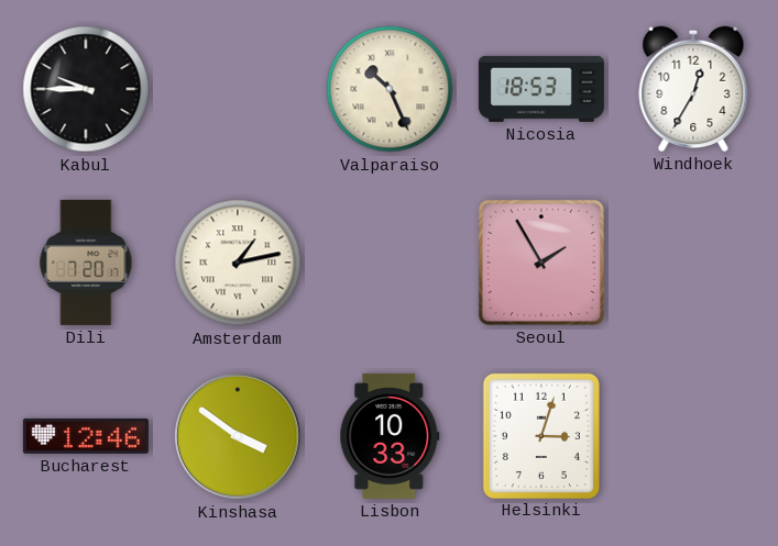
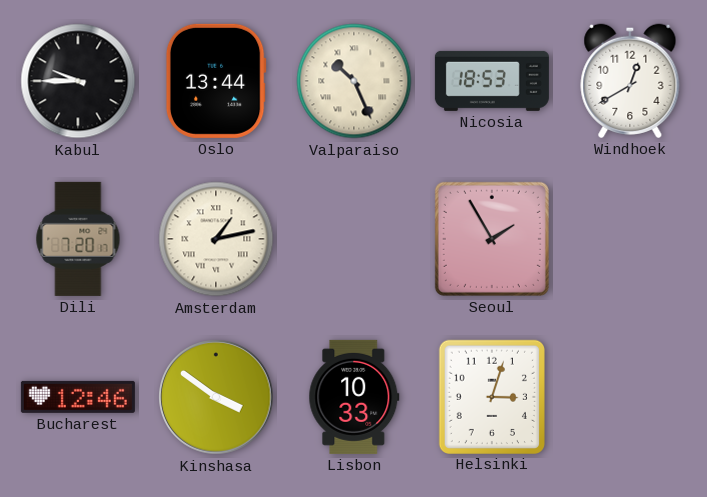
Oslo: none -> 13:44 (216, 81)
Windhoek: 12:35 -> 12:40 (630, 81)
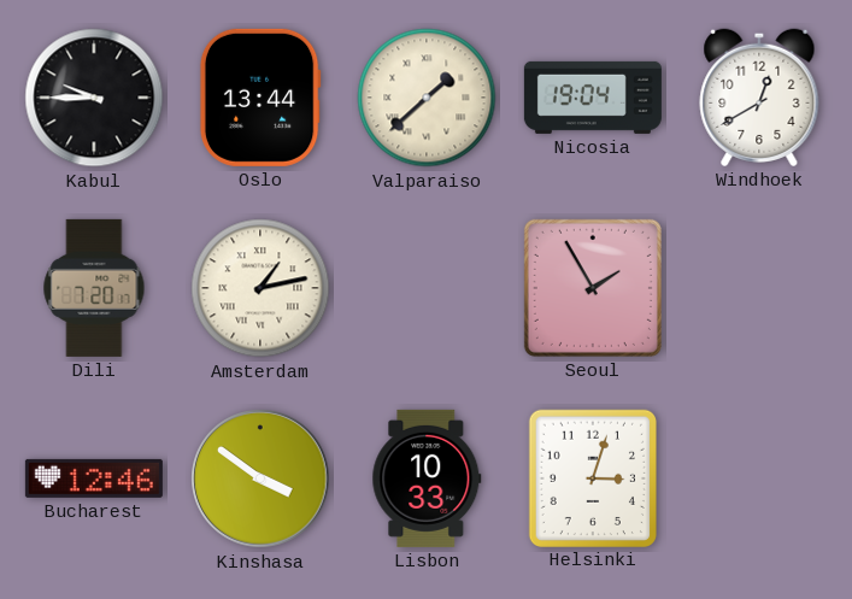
Valparaiso: 10:26 -> 1:38 (427, 98)
Nicosia: 18:53 -> 19:04 (593, 98)
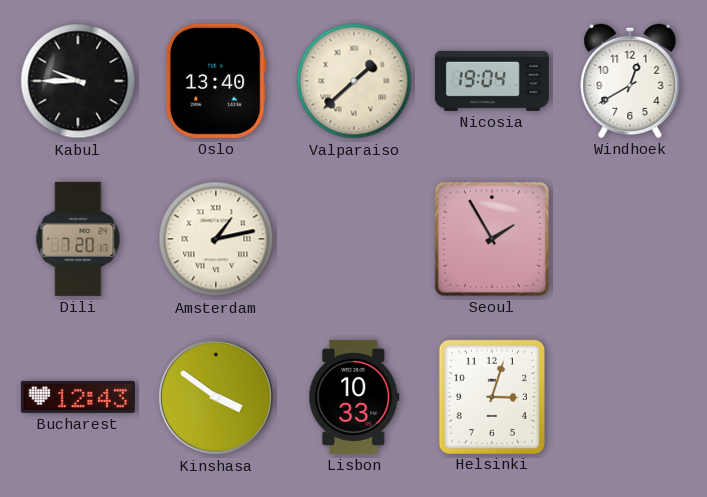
Oslo: 13:44 -> 13:40 (216, 81)
Bucharest: 12:46 -> 12:43 (78, 397)
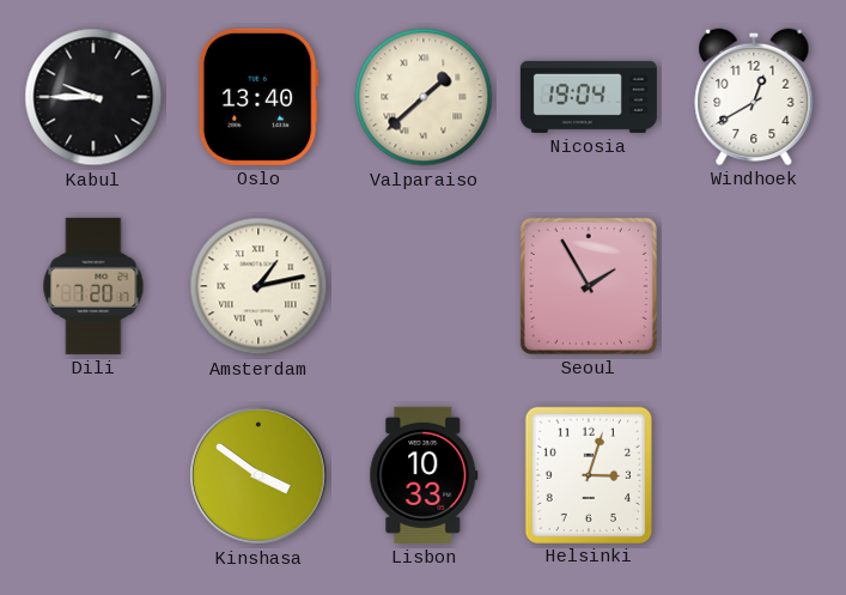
Bucharest: 12:43 -> none (78, 397)
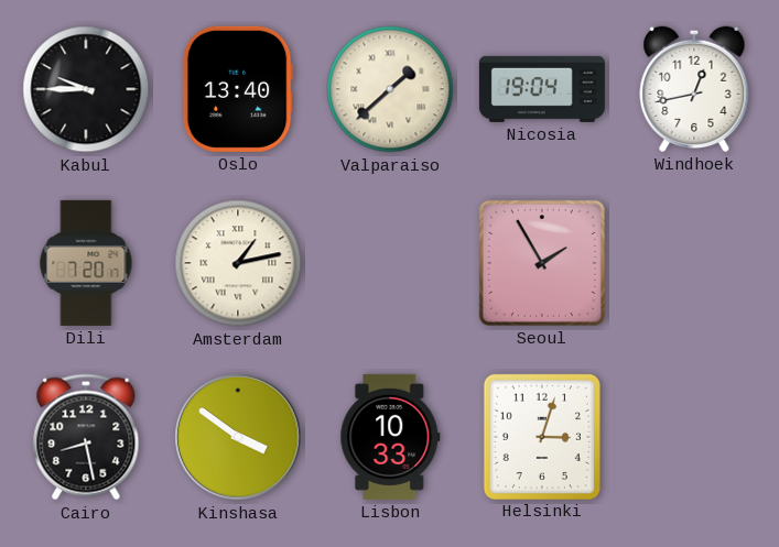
Windhoek: 12:40 -> 12:43 (694, 89)
Cairo: none -> 8:28 (86, 437)
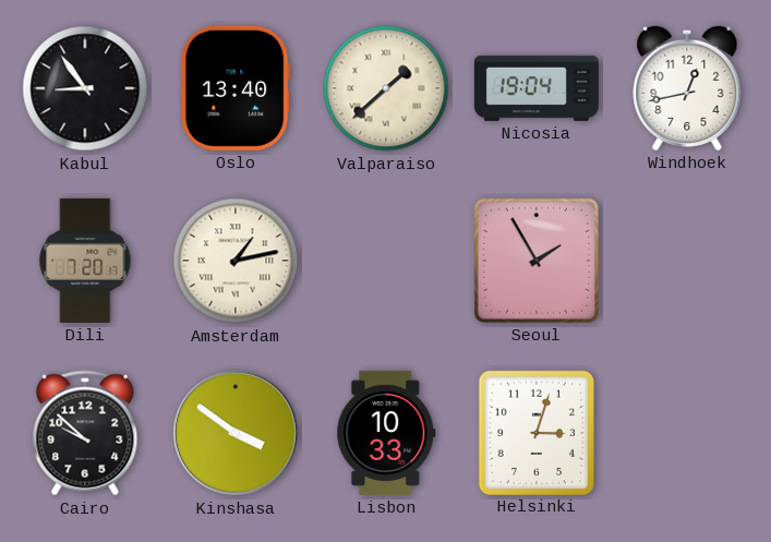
Kabul: 9:45 -> 8:54 (85, 88)
Cairo: 8:28 -> 9:52 (85, 433)
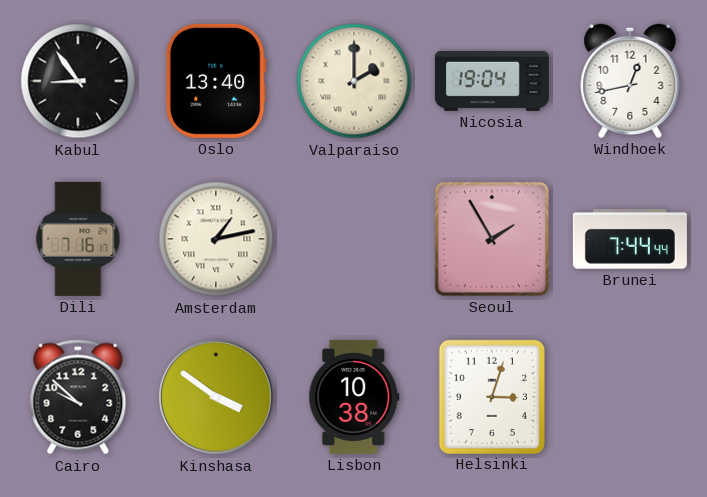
Valparaiso: 1:38 -> 2:00 (354, 81)
Dili: 7:20 -> 7:16 (78, 239)
Brunei: none -> 7:44 (630, 239)
Lisbon: 10:33 -> 10:38 (354, 397)
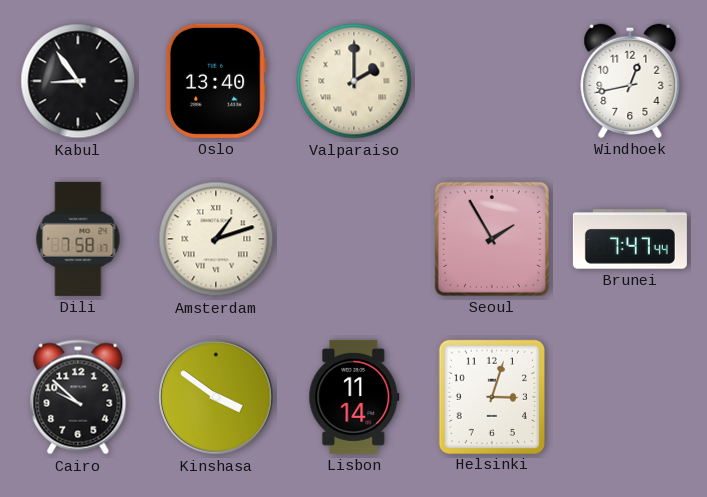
Nicosia: 19:04 -> none (492, 81)
Dili: 7:16 -> 7:58 (78, 239)
Amsterdam: 1:13 -> 1:12 (216, 239)
Brunei: 7:44 -> 7:47 (630, 239)
Lisbon: 10:38 -> 11:14 (354, 397)
